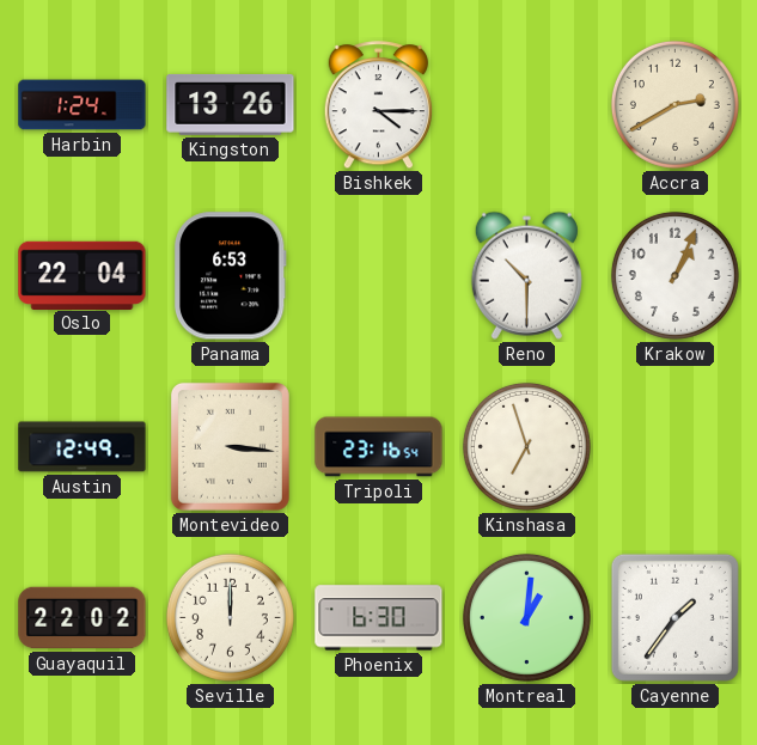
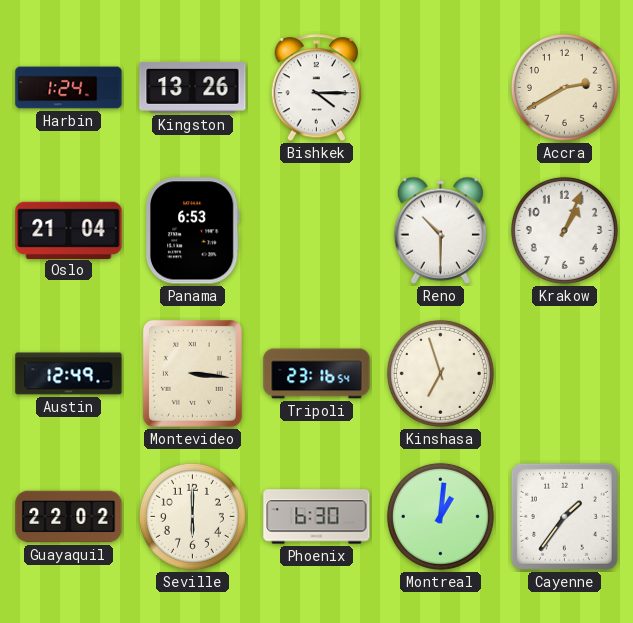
Oslo: 22:04 -> 21:04 (69, 230)
Seville: 12:00 -> 6:00 (192, 516)
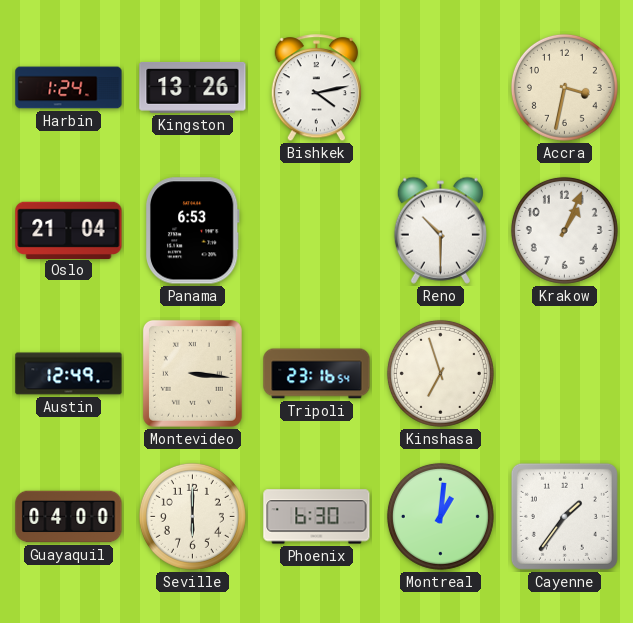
Bishkek: 4:15 -> 4:13 (316, 88)
Accra: 2:40 -> 3:32 (564, 87)
Guayaquil: 22:02 -> 04:00 (69, 517)
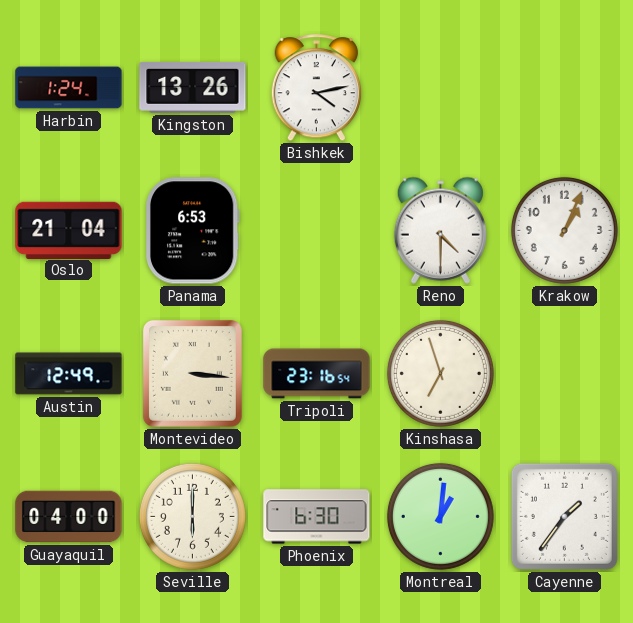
Accra: 3:32 -> none (564, 87)
Reno: 10:30 -> 4:30 (440, 230)
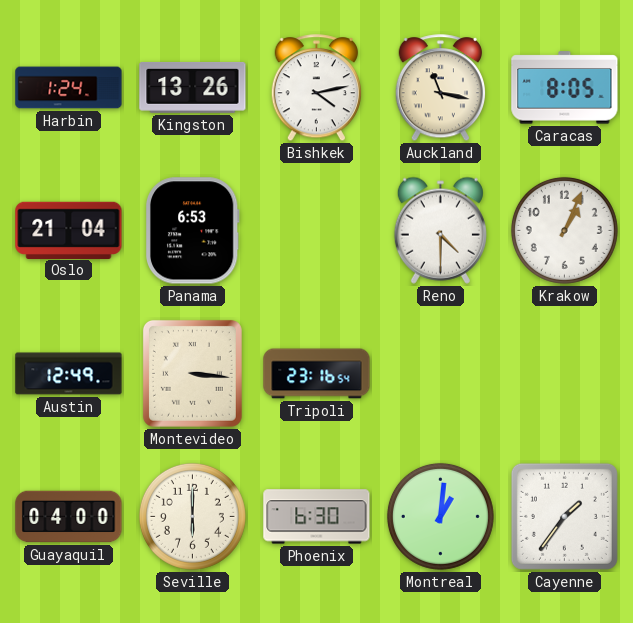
Auckland: none -> 11:17 (440, 88)
Caracas: none -> 8:05 (565, 88)
Kinshasa: 6:57 -> none (440, 373)
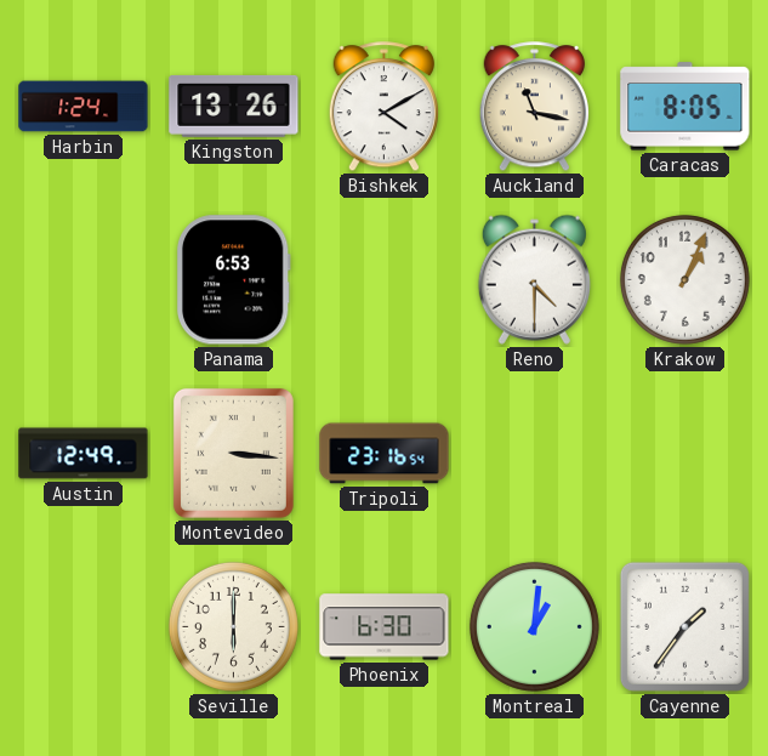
Bishkek: 4:13 -> 4:10 (383, 107)
Oslo: 21:04 -> none (69, 230)
Guayaquil: 04:00 -> none (69, 517)
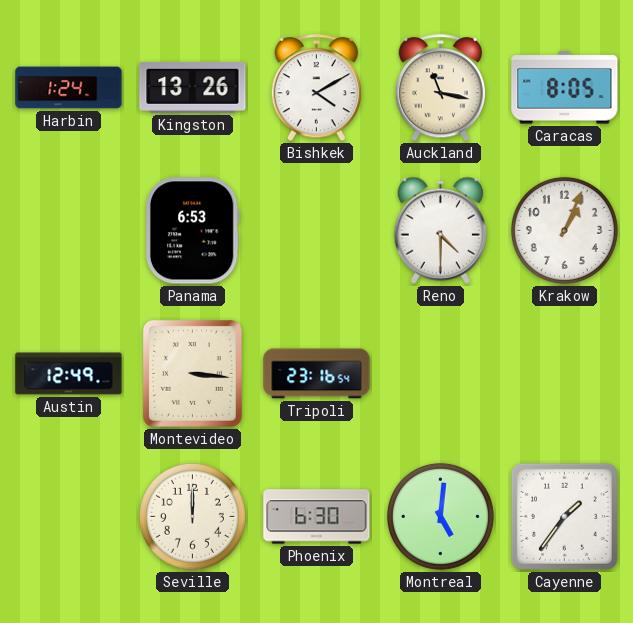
Seville: 6:00 -> 12:00 (192, 516)
Montreal: 1:01 -> 5:01 (440, 516)
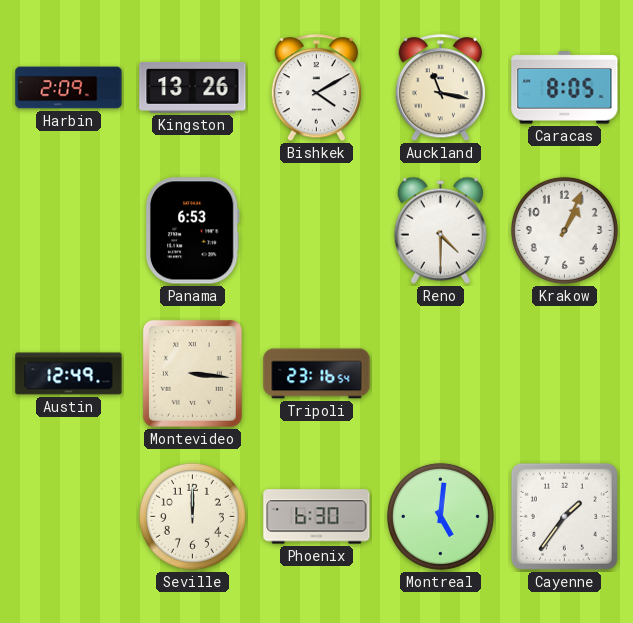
Harbin: 1:24 -> 2:09 (69, 88)
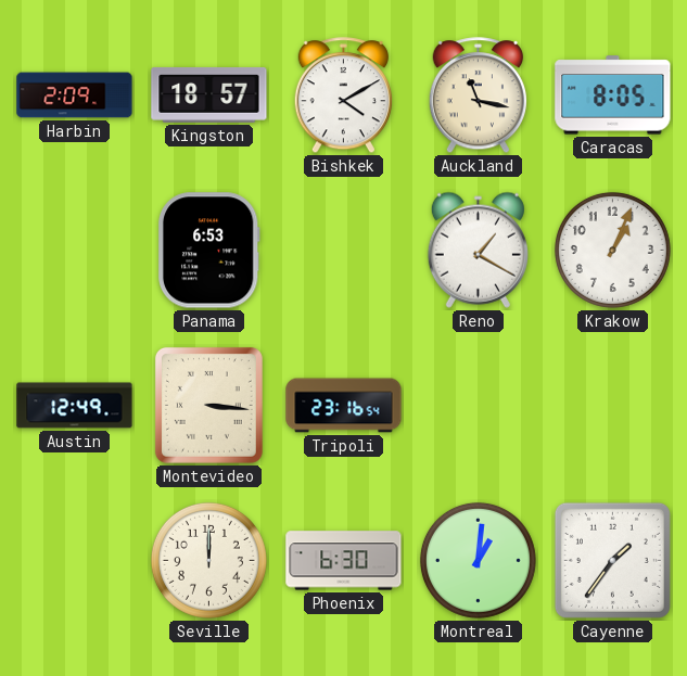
Kingston: 13:26 -> 18:57 (209, 95)
Reno: 4:30 -> 1:20 (478, 250)
Montreal: 5:01 -> 1:01 (478, 560)
